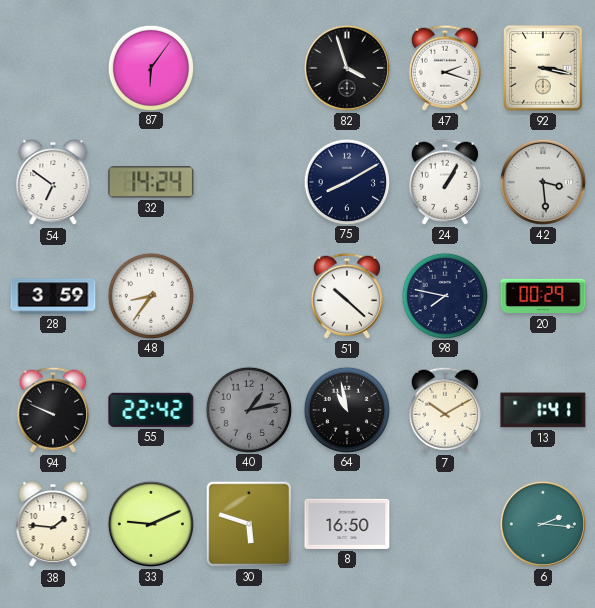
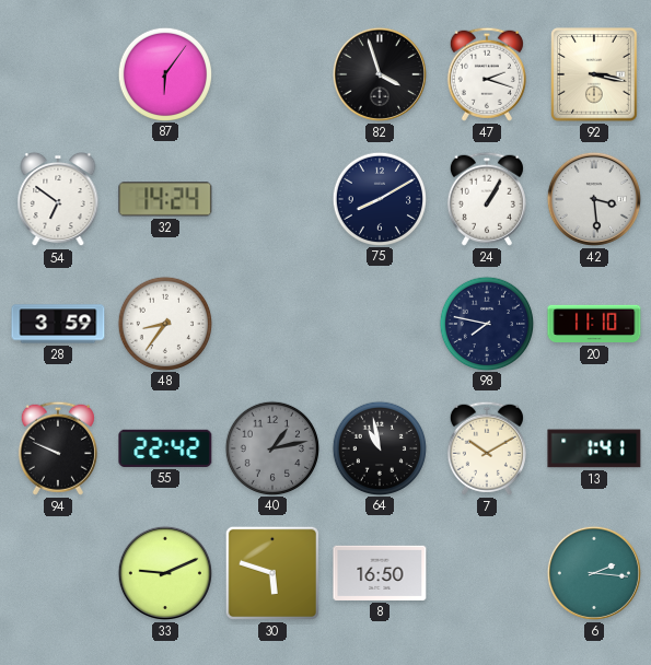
51: 10:22 -> none (347, 296)
20: 00:29 -> 11:10 (594, 324)
38: 1:46 -> none (53, 524)
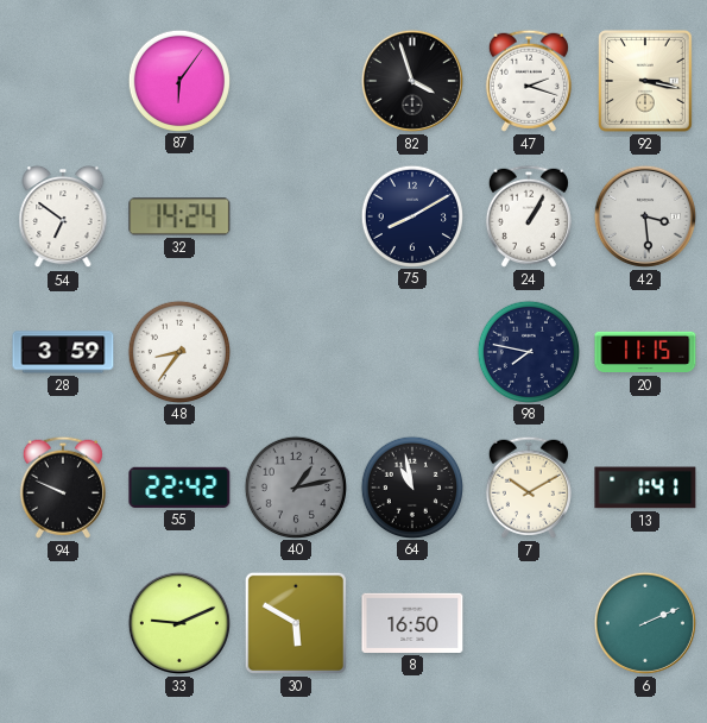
20: 11:10 -> 11:15 (645, 352)
30: 5:48 -> 5:50 (296, 623)
6: 2:16 -> 2:11 (645, 623)
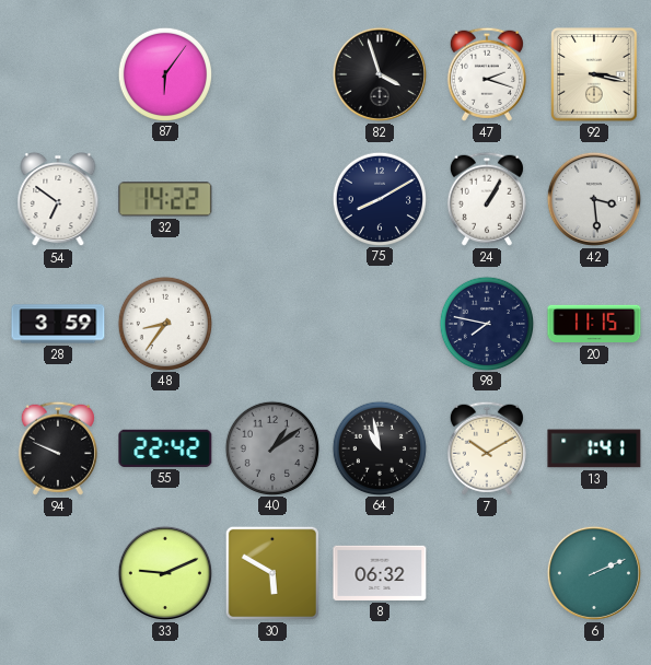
32: 14:24 -> 14:22 (165, 199)
40: 1:13 -> 1:09 (271, 447)
8: 16:50 -> 06:32 (380, 573)
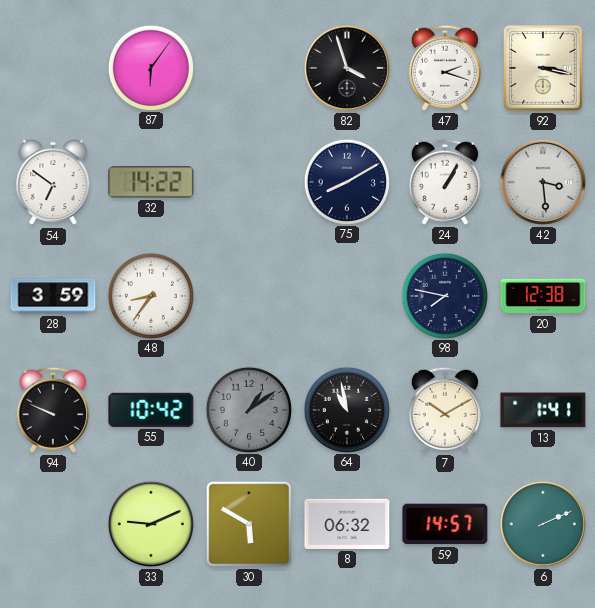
20: 11:15 -> 12:38 (543, 296)
55: 22:42 -> 10:42 (151, 410)
59: none -> 14:57 (445, 524)
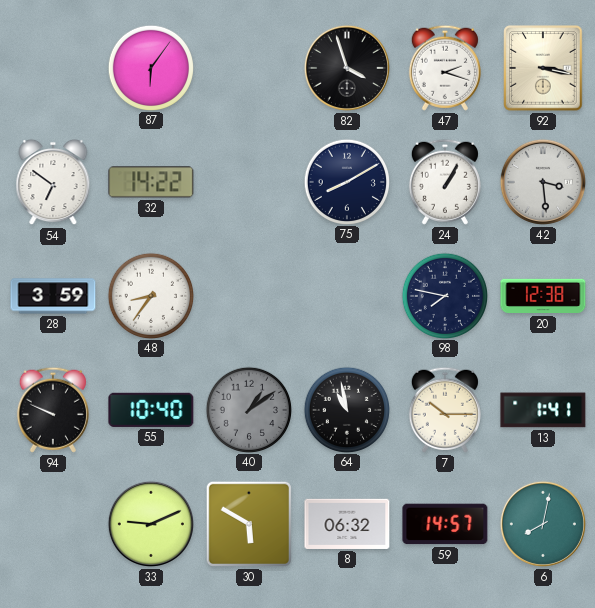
55: 10:42 -> 10:40 (151, 410)
7: 10:10 -> 10:15 (445, 410)
6: 2:11 -> 8:02 (543, 524)
